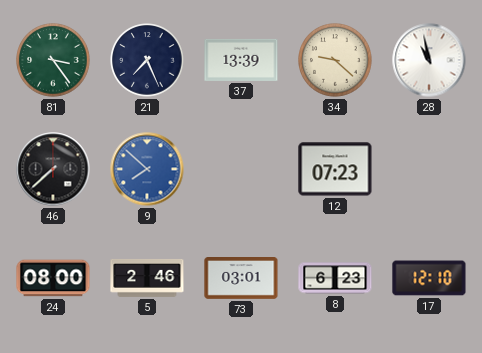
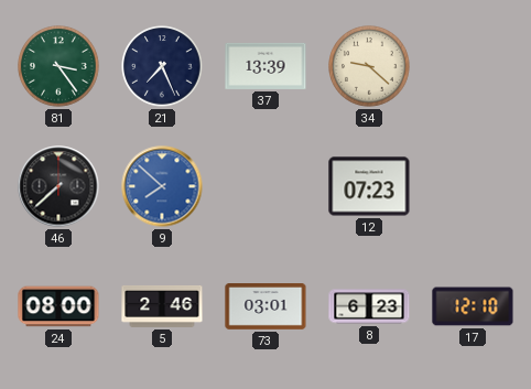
28: 10:58 -> none (429, 60)
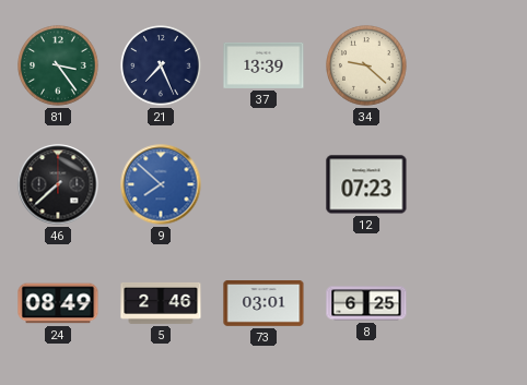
24: 08:00 -> 08:49 (58, 303)
8: 6:23 -> 6:25 (366, 303)
17: 12:10 -> none (473, 306)
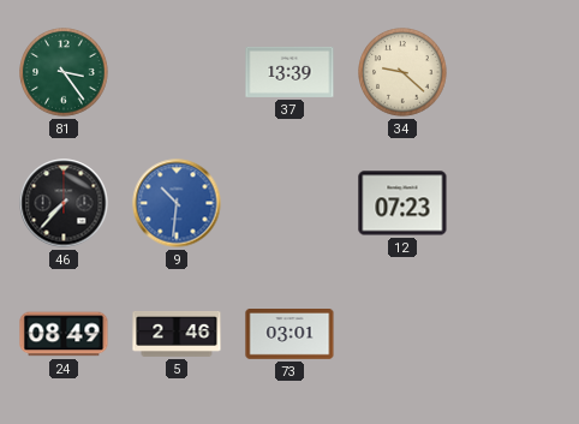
21: 7:26 -> none (161, 65)
46: 7:38 -> 7:37 (64, 203)
9: 7:52 -> 10:31 (177, 203)
8: 6:25 -> none (366, 303)
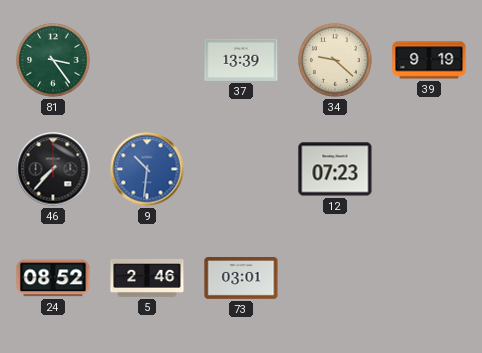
39: none -> 9:19 (429, 60)
24: 08:49 -> 08:52 (53, 278)
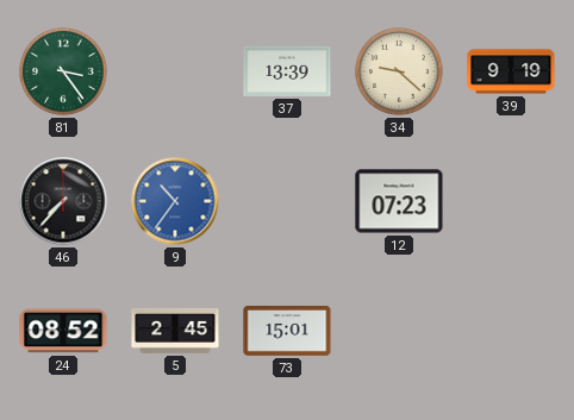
9: 10:31 -> 10:36 (175, 201)
5: 2:46 -> 2:45 (175, 331)
73: 03:01 -> 15:01 (287, 332)
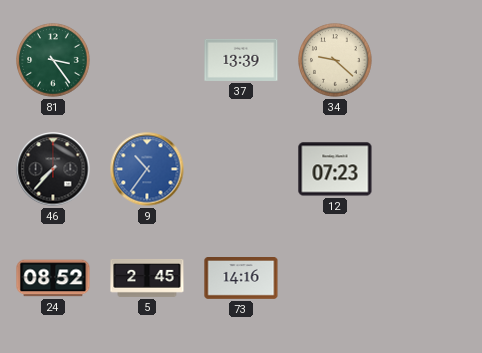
39: 9:19 -> none (511, 71)
73: 15:01 -> 14:16 (241, 279)
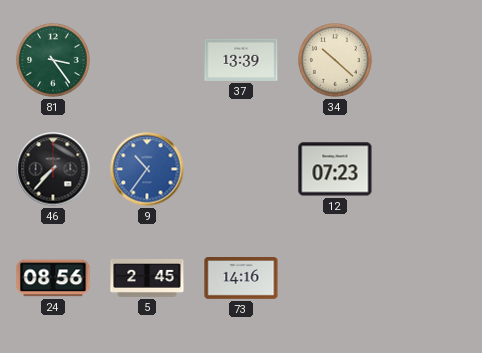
34: 9:22 -> 10:22 (335, 60)
24: 08:52 -> 08:56 (53, 278)
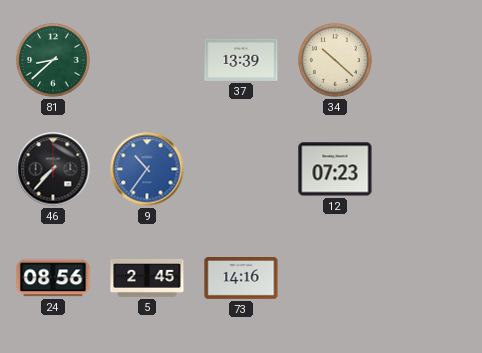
81: 3:24 -> 8:38 (53, 60)
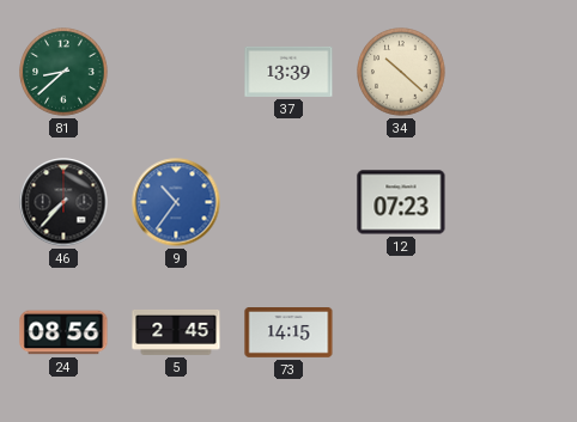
73: 14:16 -> 14:15 (288, 334)
